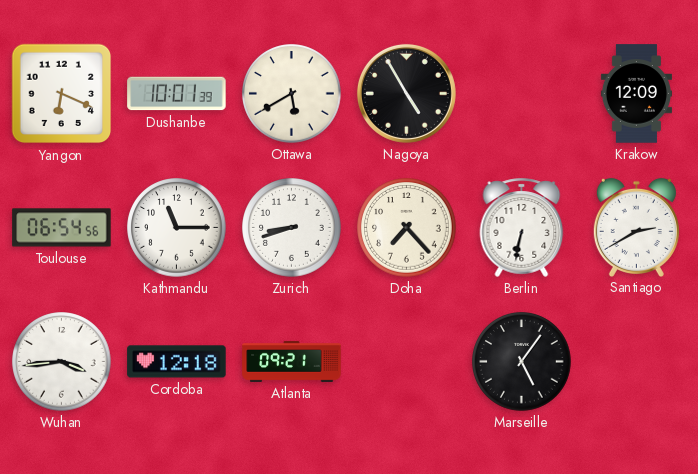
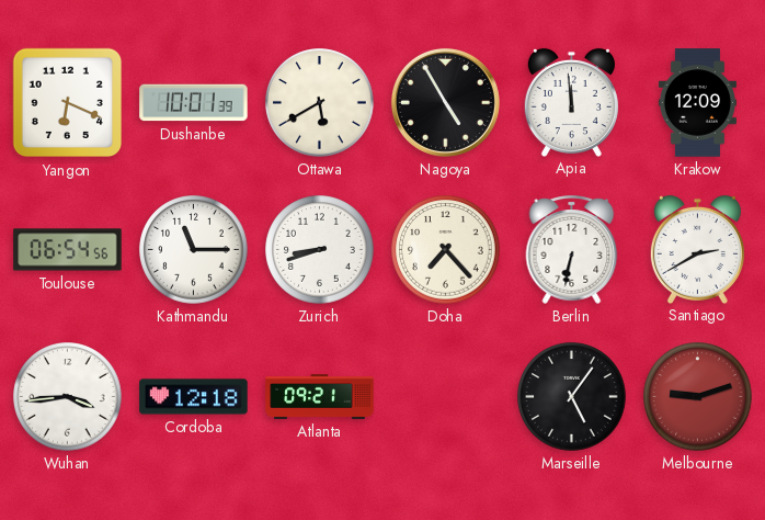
Apia: none -> 11:59 (571, 102)
Melbourne: none -> 9:12 (698, 397)
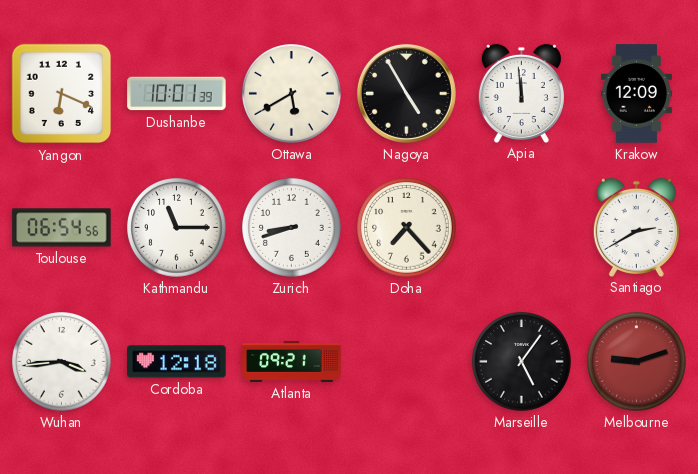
Berlin: 6:32 -> none (572, 249)
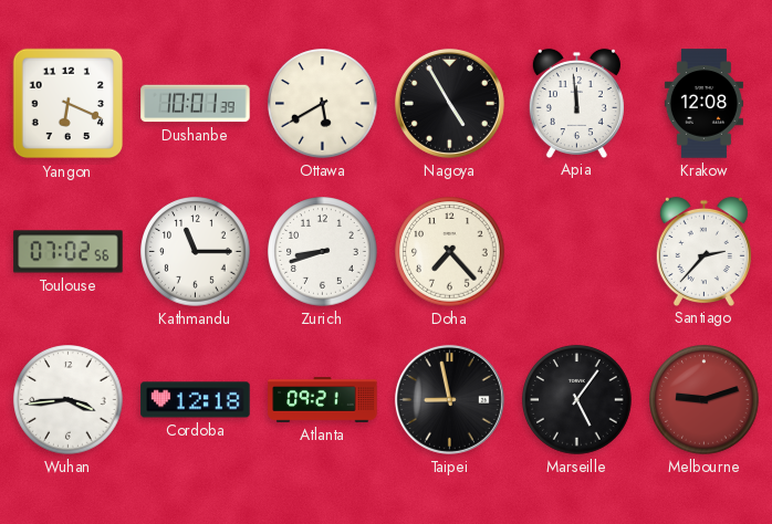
Krakow: 12:09 -> 12:08 (703, 104)
Toulouse: 06:54 -> 07:02 (69, 252)
Santiago: 2:40 -> 2:37 (703, 251)
Taipei: none -> 8:58 (449, 399)
